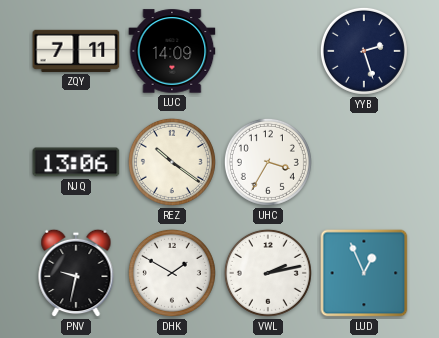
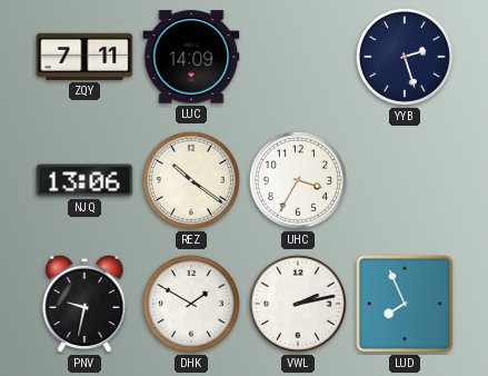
LUD: 12:56 -> 7:56 (405, 304)
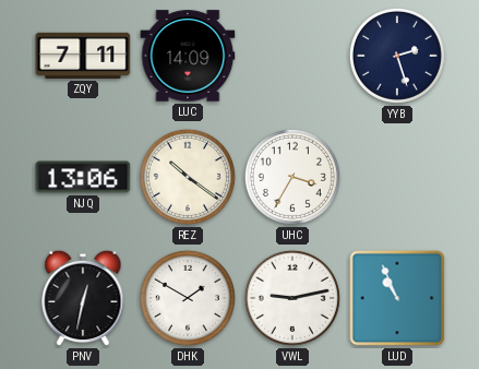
PNV: 9:32 -> 12:32 (83, 298)
VWL: 2:13 -> 9:13 (292, 298)
LUD: 7:56 -> 10:56 (397, 298)
